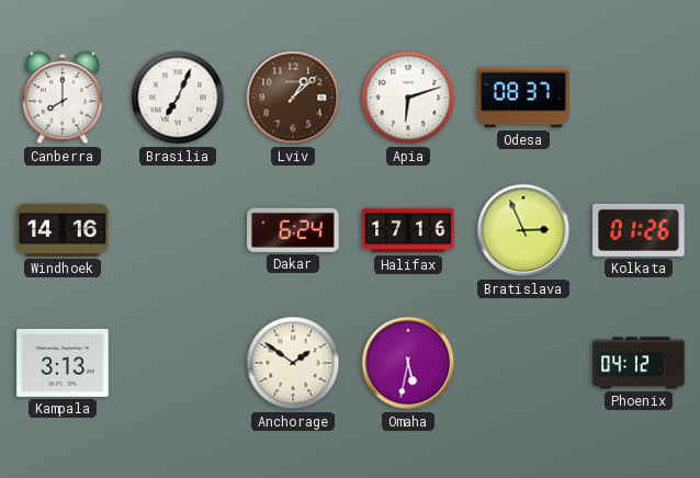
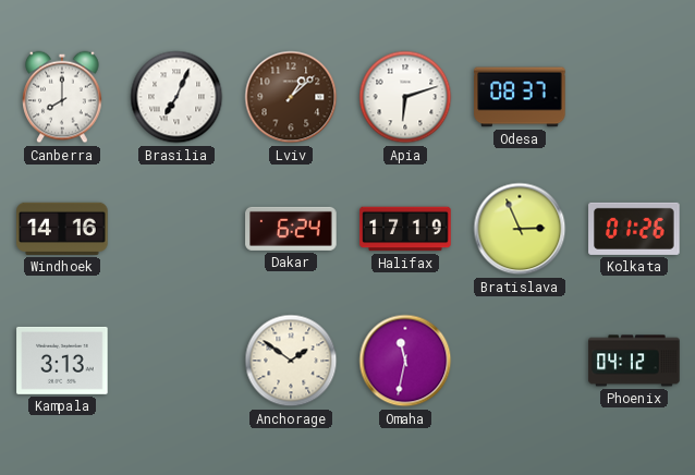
Halifax: 17:16 -> 17:19 (405, 229)
Omaha: 5:32 -> 11:32 (405, 361)
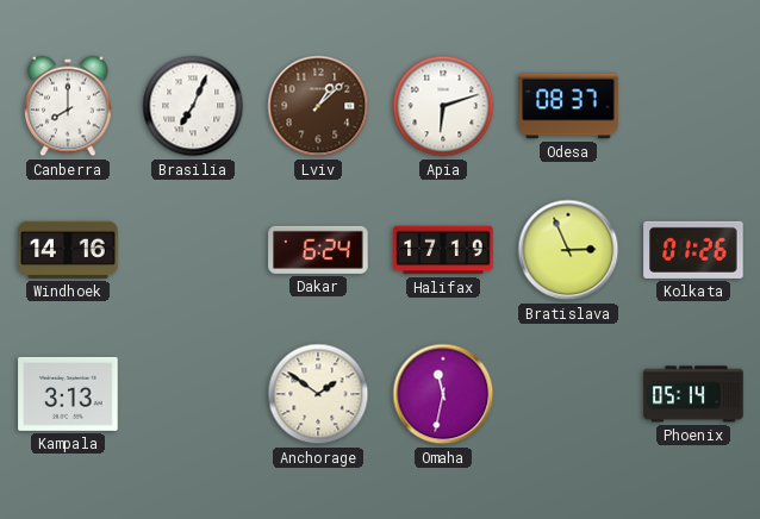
Phoenix: 04:12 -> 05:14 (693, 394)
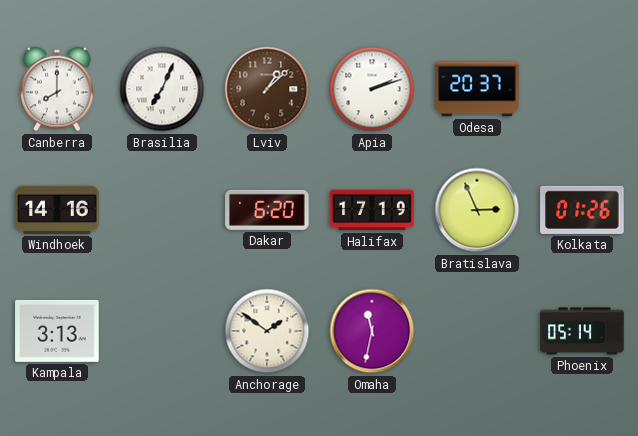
Apia: 6:12 -> 2:12 (372, 89)
Odesa: 08:37 -> 20:37 (477, 89)
Dakar: 6:24 -> 6:20 (267, 210)
